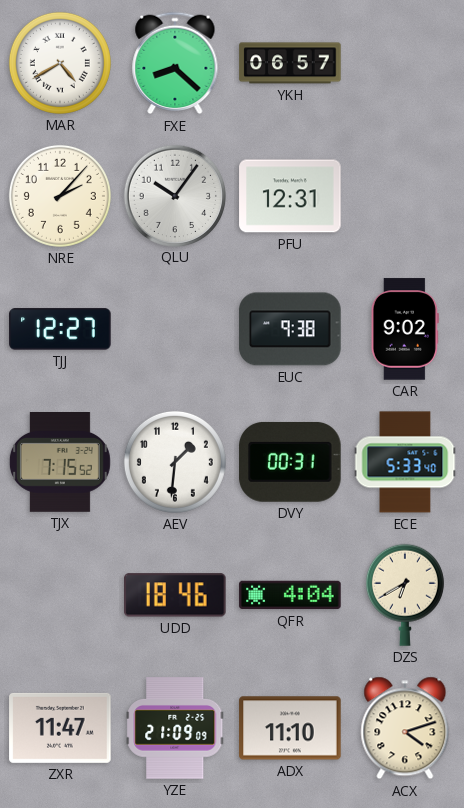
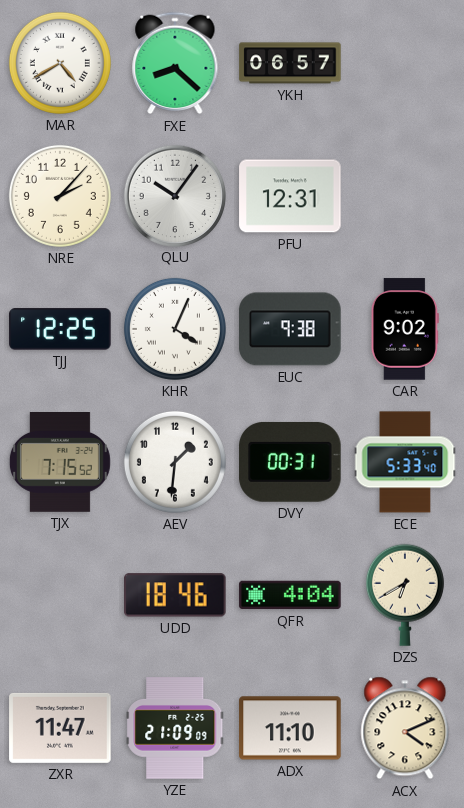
TJJ: 12:27 -> 12:25 (60, 329)
KHR: none -> 4:04 (175, 329)
ACX: 4:12 -> 4:11 (405, 728)
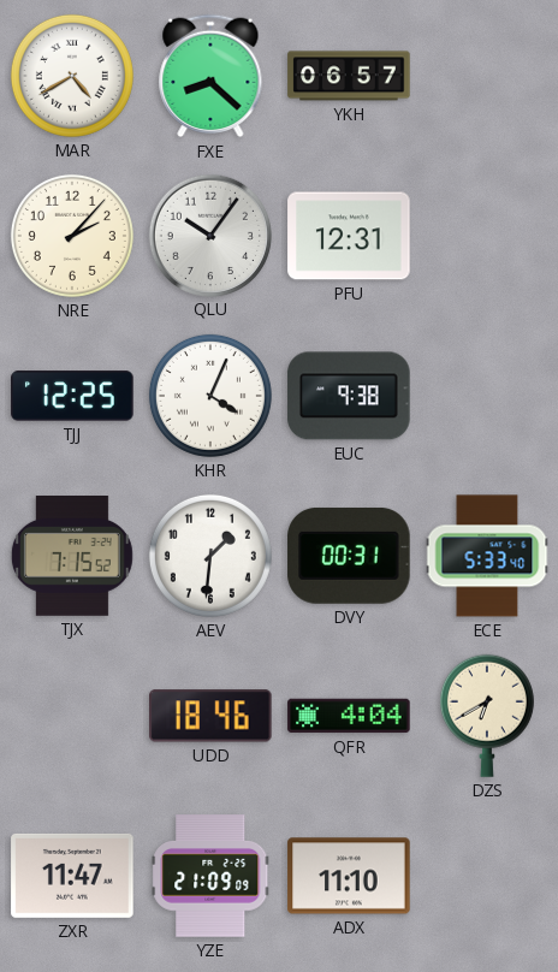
CAR: 9:02 -> none (405, 329)
ACX: 4:11 -> none (405, 728)
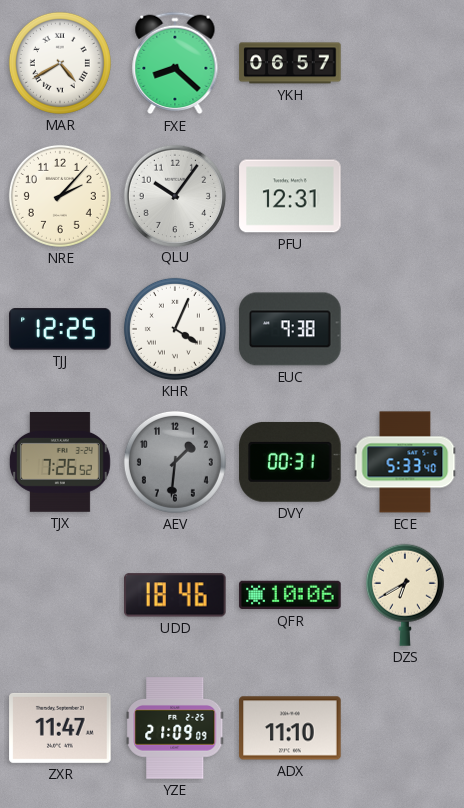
TJX: 7:15 -> 7:26 (60, 463)
AEV dial: white -> grey (175, 462)
QFR: 4:04 -> 10:06 (290, 595)
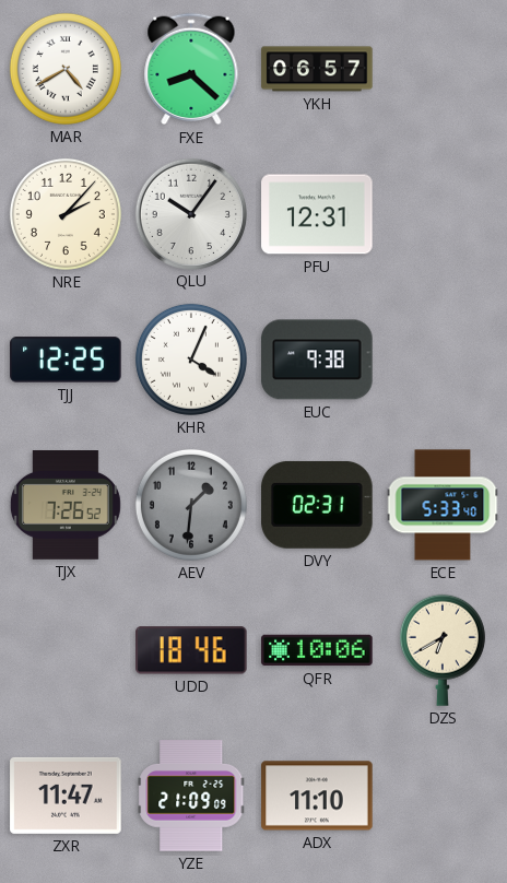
DVY: 00:31 -> 02:31 (317, 505)
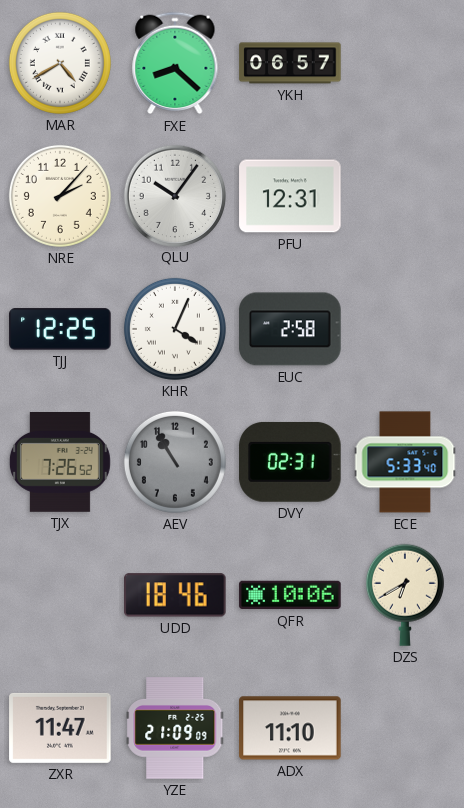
EUC: 9:38 -> 2:58 (290, 329)
AEV: 1:31 -> 10:55 (175, 462)
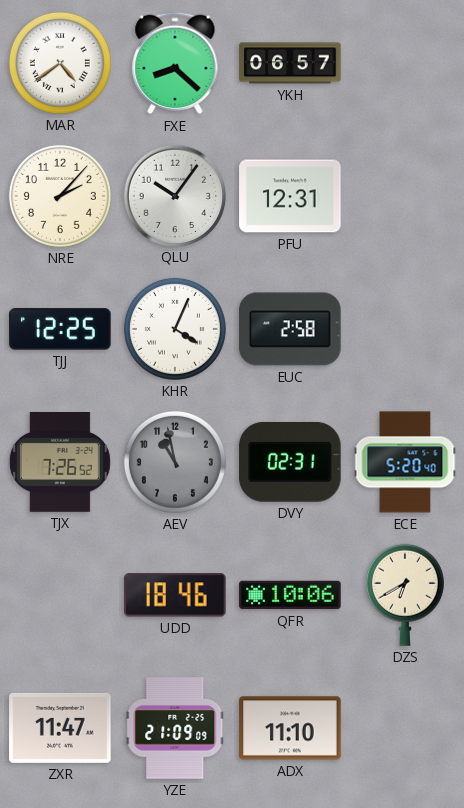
MAR: 4:40 -> 4:39 (60, 63)
AEV: 10:55 -> 10:58 (175, 462)
ECE: 5:33 -> 5:20 (405, 462)
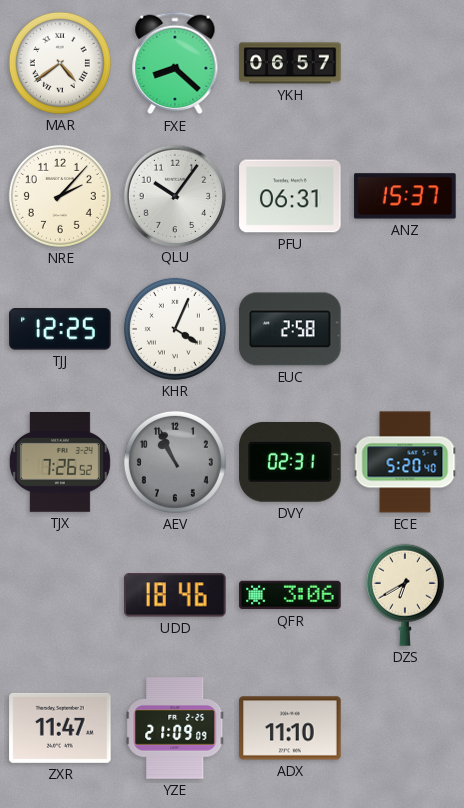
PFU: 12:31 -> 06:31 (290, 196)
ANZ: none -> 15:37 (405, 196)
AEV: 10:58 -> 10:56 (175, 462)
QFR: 10:06 -> 3:06 (290, 595)
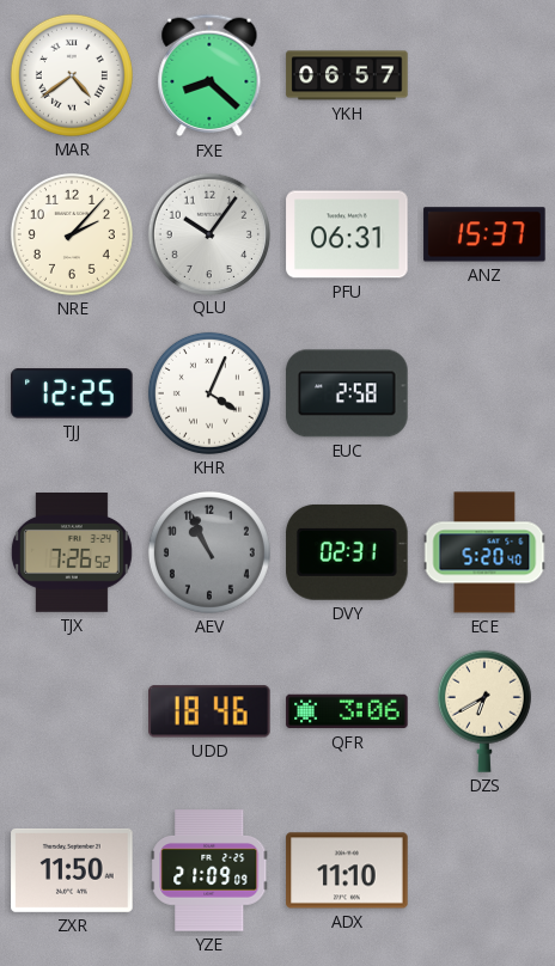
ZXR: 11:47 -> 11:50 (72, 870)
